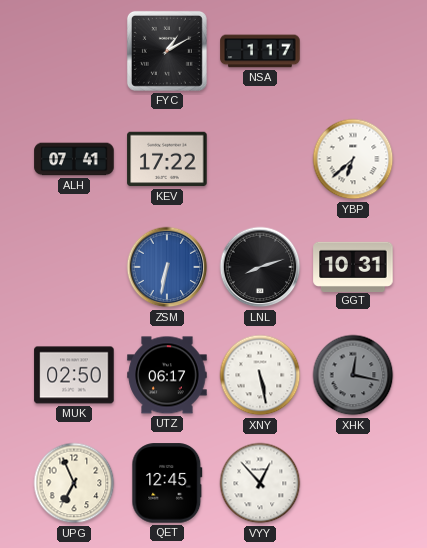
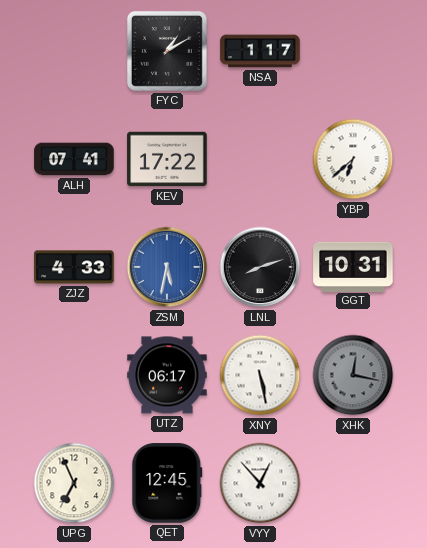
ZJZ: none -> 4:33 (74, 267)
ZSM: 6:32 -> 5:32 (167, 267)
MUK: 02:50 -> none (74, 375)
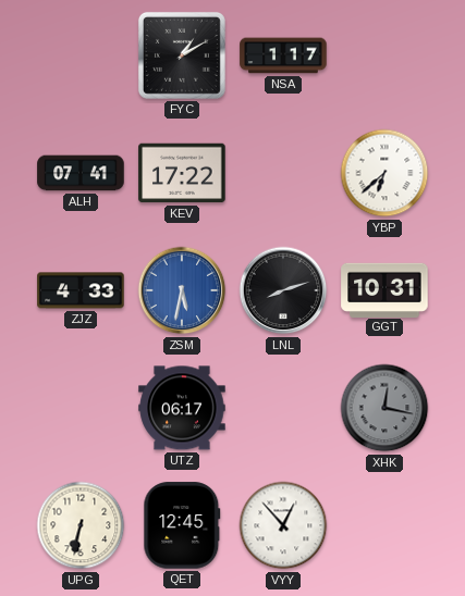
XNY: 5:28 -> none (260, 375)
UPG: 6:56 -> 6:32 (81, 525)
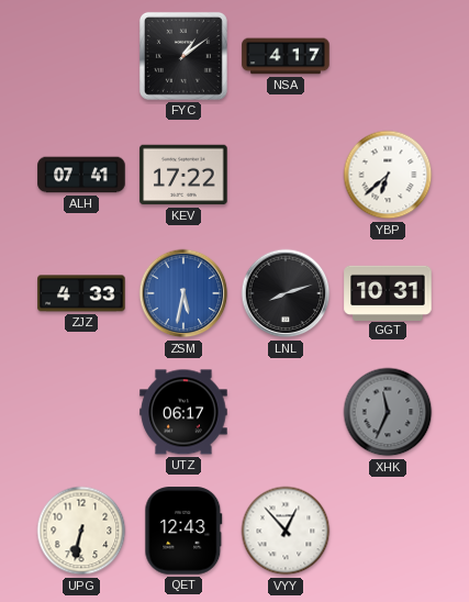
FYC: 1:10 -> 1:09 (183, 56)
NSA: 1:17 -> 4:17 (286, 56)
XHK: 12:17 -> 11:34 (388, 412)
QET: 12:45 -> 12:43 (183, 531)
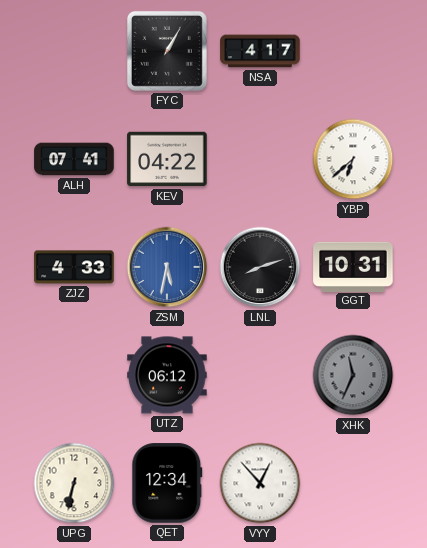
FYC: 1:09 -> 1:05 (167, 51)
KEV: 17:22 -> 04:22 (167, 159)
UTZ: 06:17 -> 06:12 (167, 375)
QET: 12:43 -> 12:34 (167, 483)
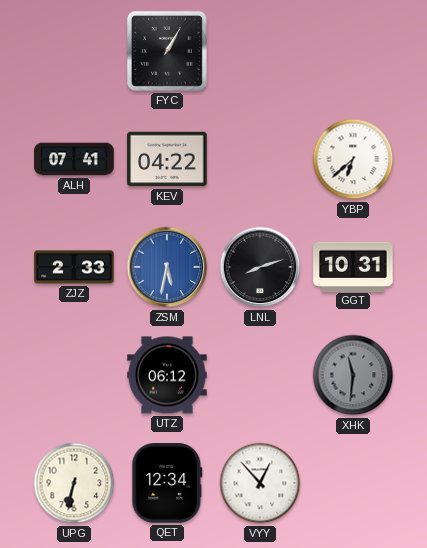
NSA: 4:17 -> none (260, 51)
ZJZ: 4:33 -> 2:33 (74, 267)
XHK: 11:34 -> 11:31 (353, 375)
